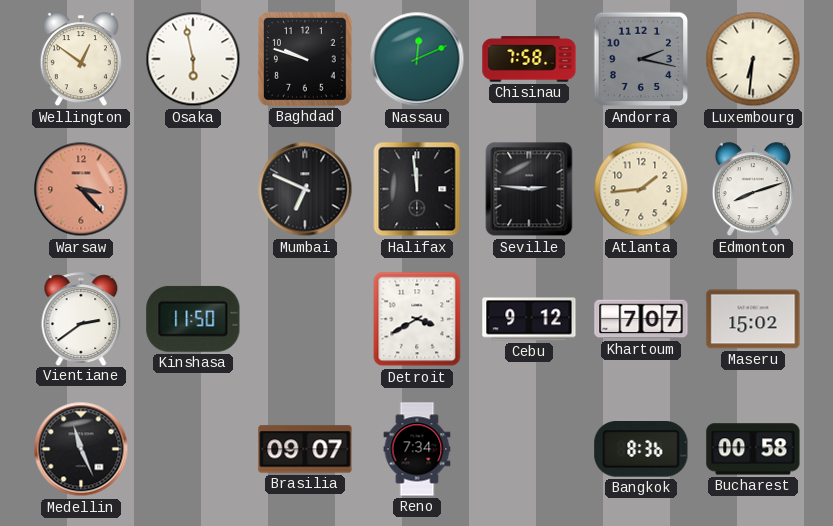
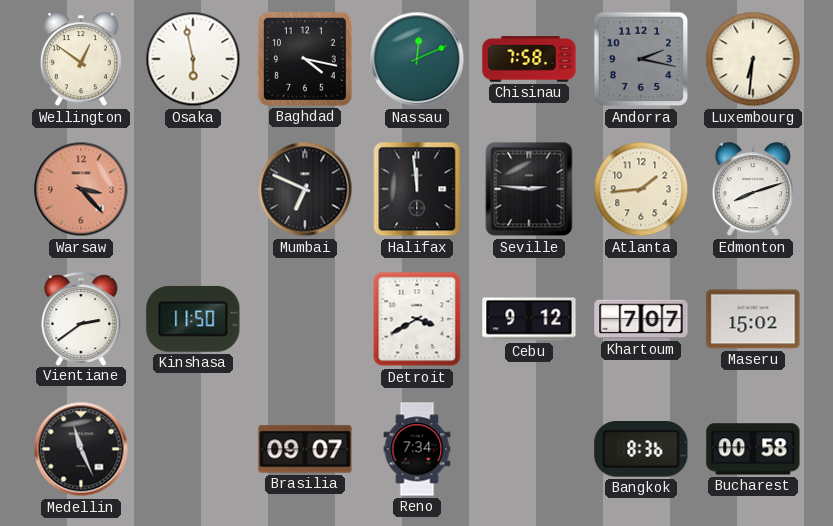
Baghdad: 9:48 -> 4:17 (305, 59)
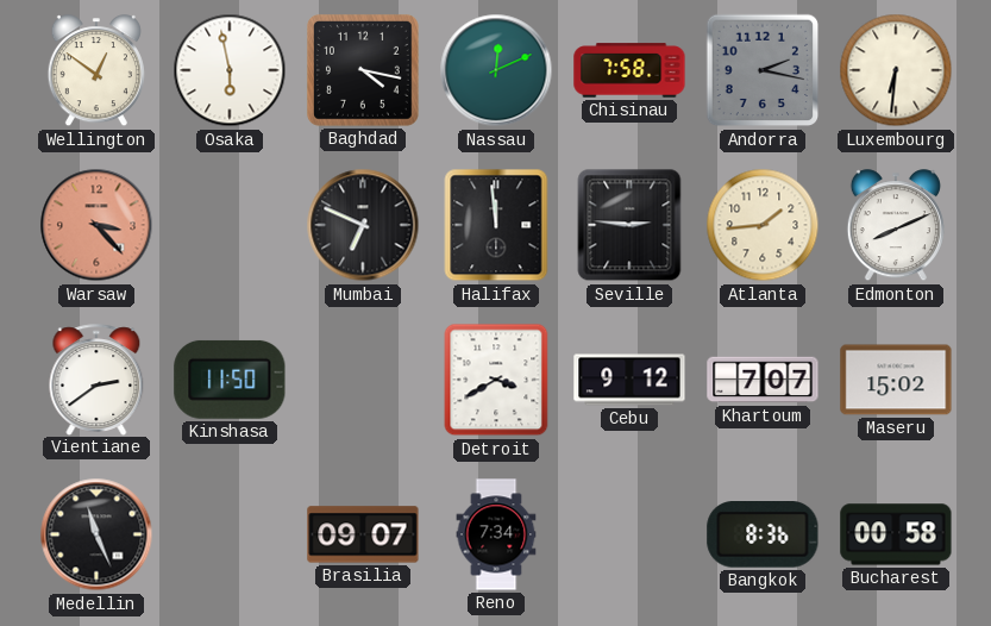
Edmonton: 8:12 -> 8:11 (896, 226)
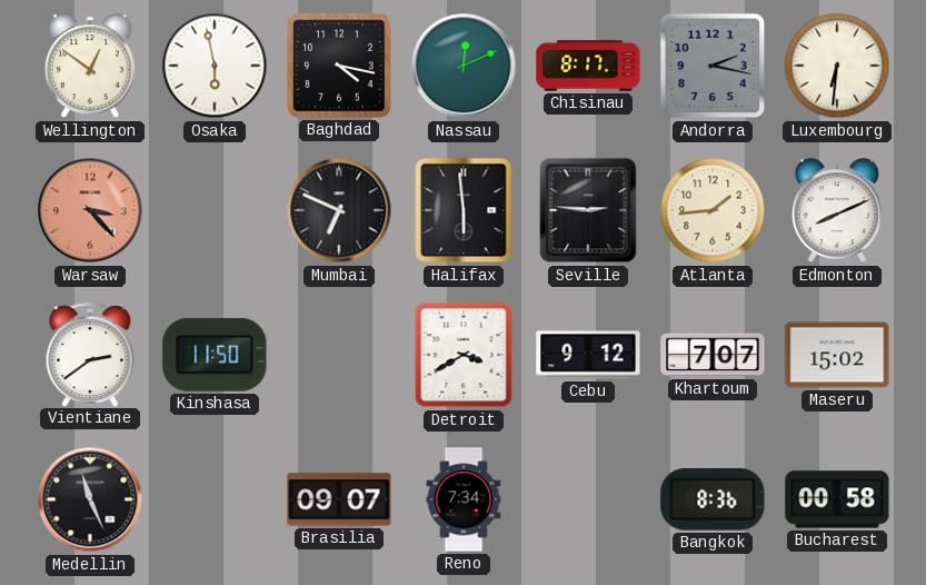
Chisinau: 7:58 -> 8:17 (588, 66)
Halifax: 11:59 -> 5:59 (464, 210)
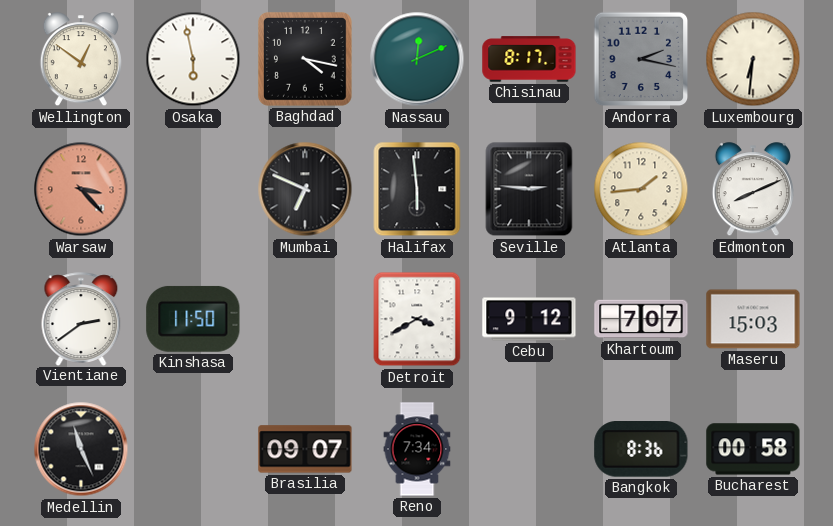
Maseru: 15:02 -> 15:03 (753, 319)
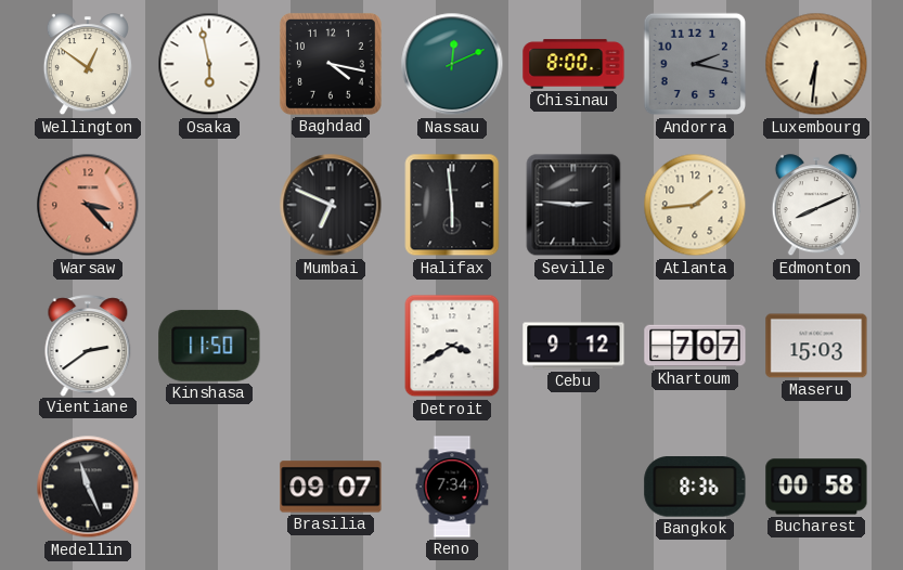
Chisinau: 8:17 -> 8:00 (573, 64)
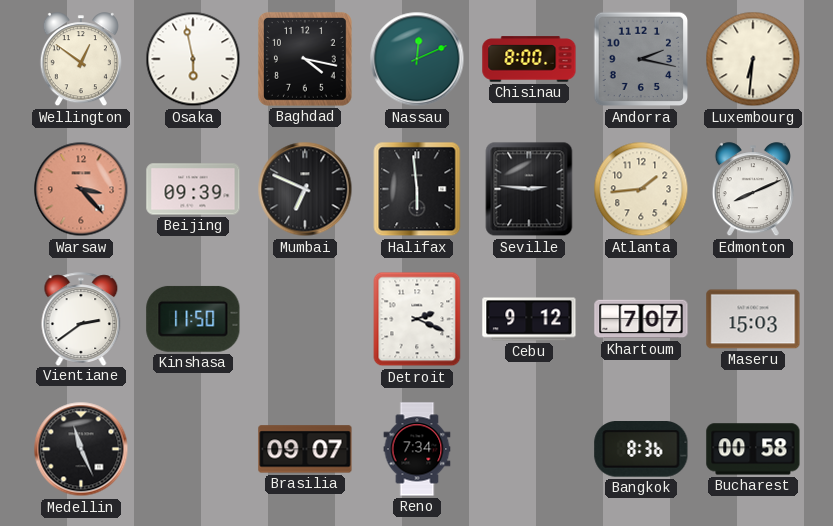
Beijing: none -> 09:39 (193, 189)
Detroit: 3:40 -> 2:19 (417, 319)
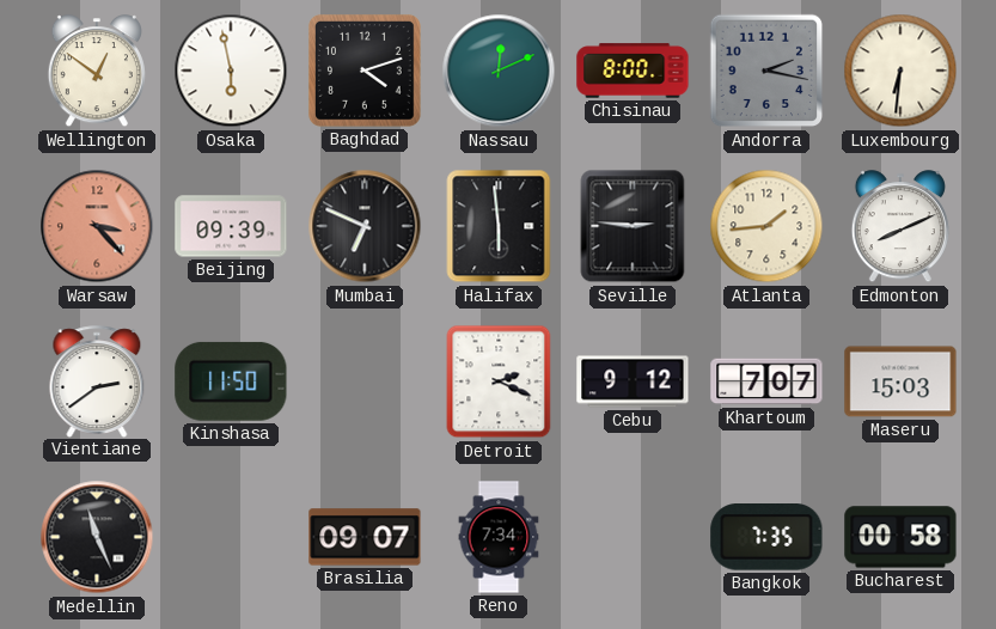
Baghdad: 4:17 -> 4:12 (365, 71)
Bangkok: 8:36 -> 7:35 (766, 538)
